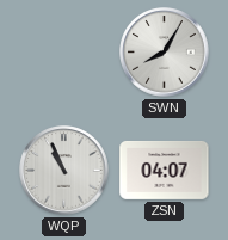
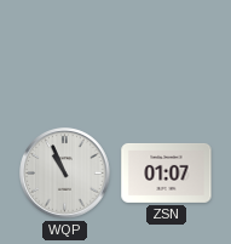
SWN: 8:05 -> none (165, 53)
ZSN: 04:07 -> 01:07 (167, 172)
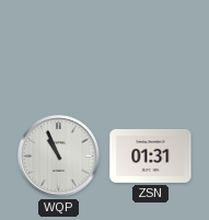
ZSN: 01:07 -> 01:31 (151, 155)
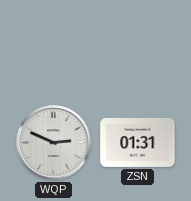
WQP: 10:56 -> 2:49 (54, 143)
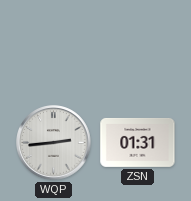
WQP: 2:49 -> 2:44 (54, 143)
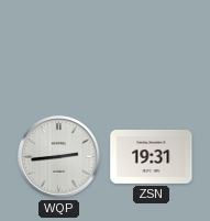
ZSN: 01:31 -> 19:31 (152, 156)
